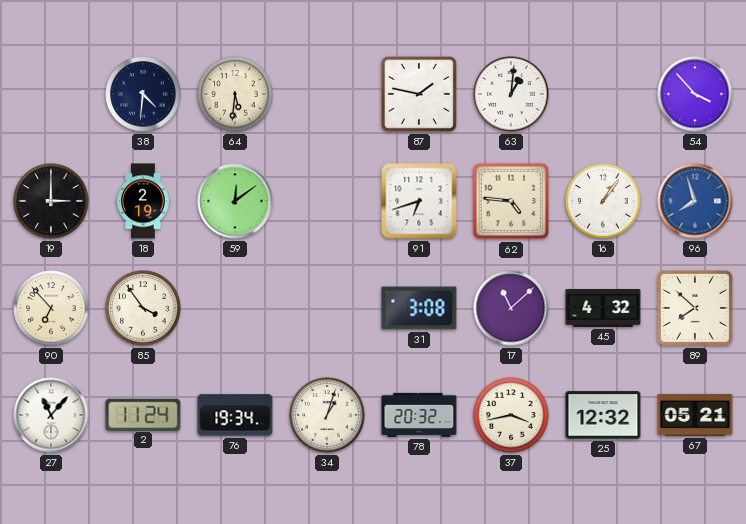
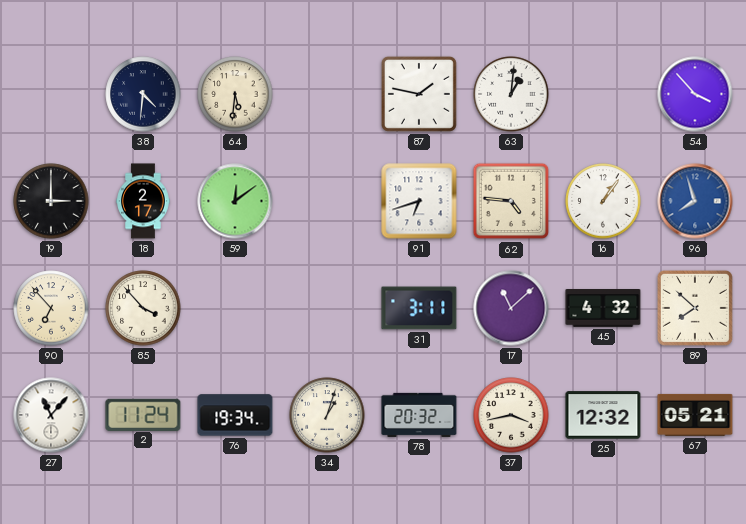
18: 2:19 -> 2:17 (143, 201)
85: 3:54 -> 3:53 (143, 308)
31: 3:08 -> 3:11 (419, 308)
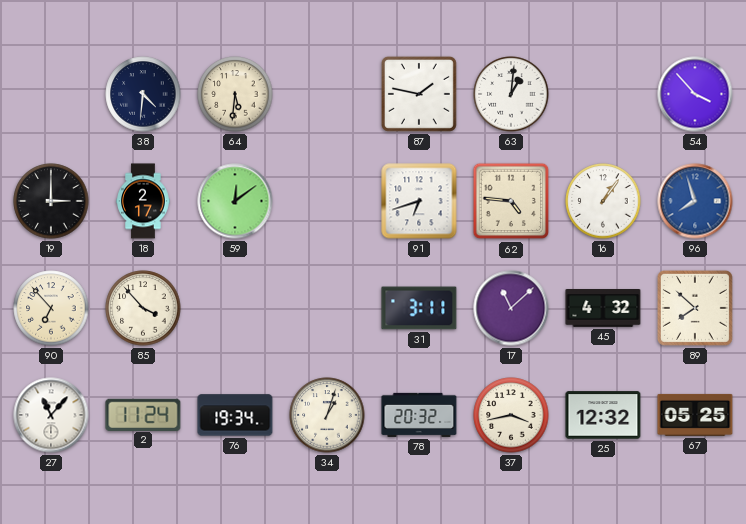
67: 05:21 -> 05:25 (695, 415)
